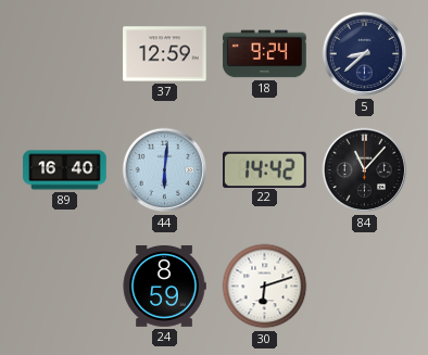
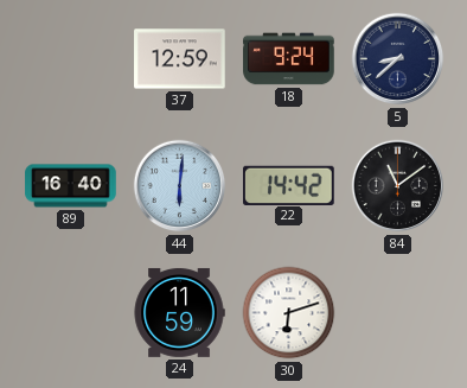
84: 11:07 -> 11:09 (398, 186)
24: 8:59 -> 11:59 (179, 312)
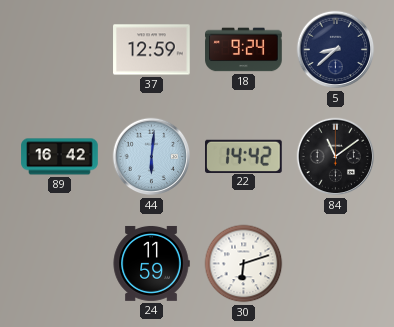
89: 16:40 -> 16:42 (60, 157)
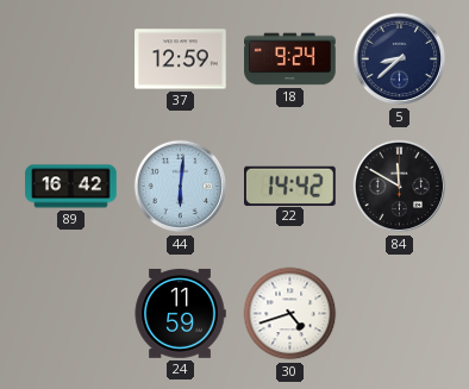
84: 11:09 -> 11:50 (400, 187)
30: 6:12 -> 4:42 (290, 314)
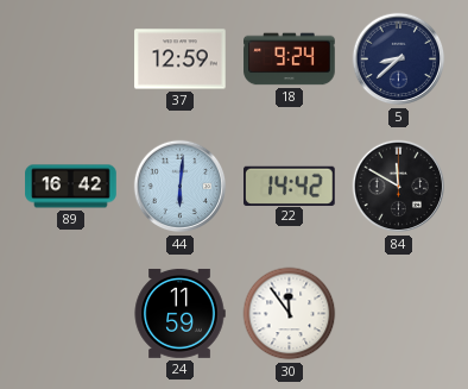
30: 4:42 -> 11:54 (290, 314)
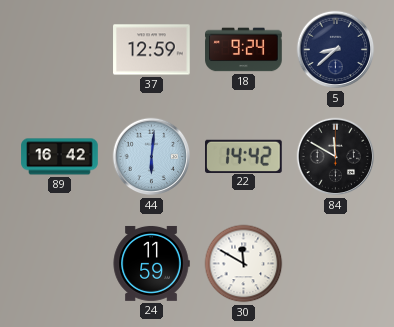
30: 11:54 -> 11:50 (244, 264)
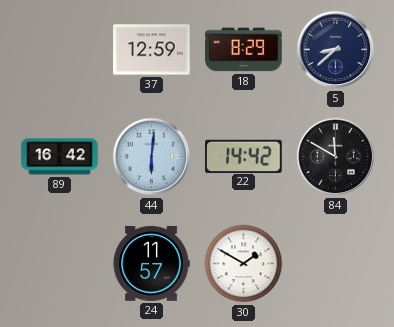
18: 9:24 -> 8:29 (244, 50)
24: 11:59 -> 11:57 (151, 263)
30: 11:50 -> 1:50 (244, 264)
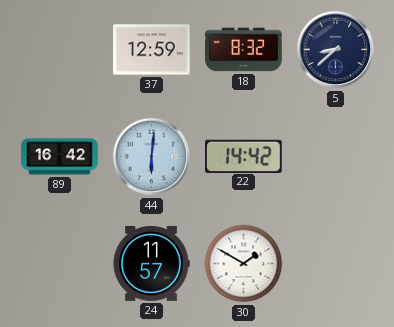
18: 8:29 -> 8:32 (244, 50)
84: 11:50 -> none (336, 157)
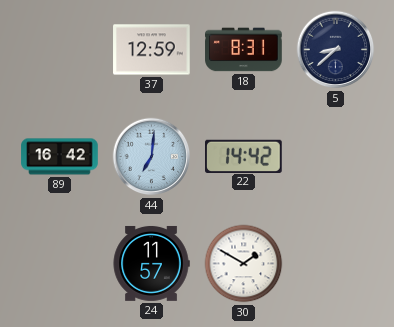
18: 8:32 -> 8:31 (244, 50)
44: 6:01 -> 7:01 (152, 157)
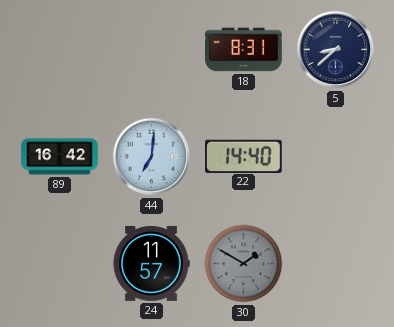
37: 12:59 -> none (152, 50)
22: 14:42 -> 14:40 (244, 156)
30 dial: white -> grey (244, 264)
